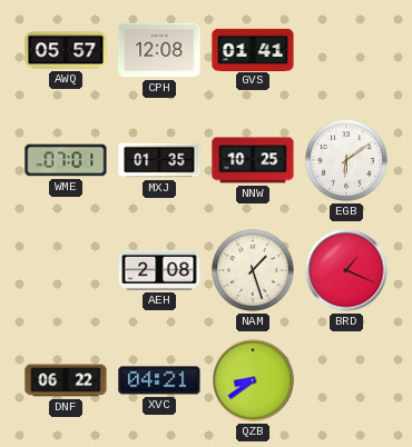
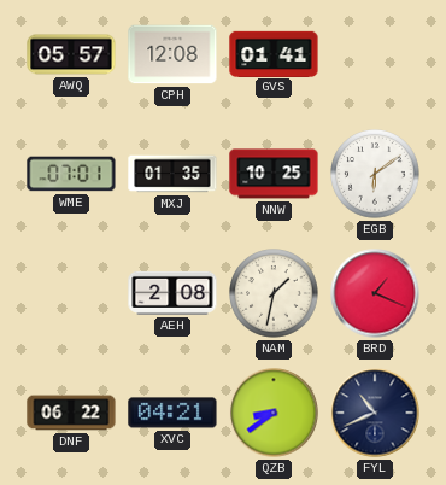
NAM: 1:27 -> 1:32 (274, 293)
FYL: none -> 10:41 (375, 413)
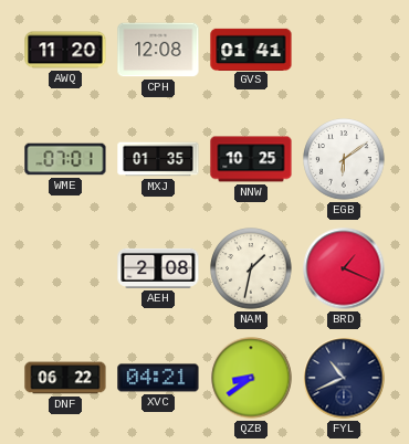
AWQ: 05:57 -> 11:20 (65, 50)
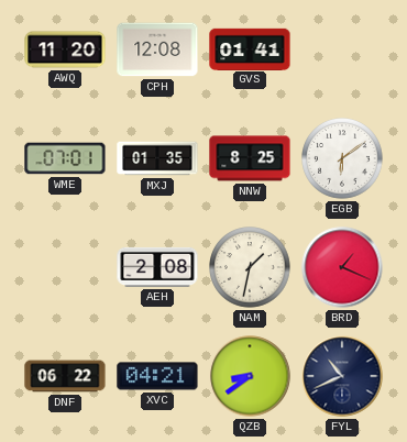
NNW: 10:25 -> 8:25 (250, 158)
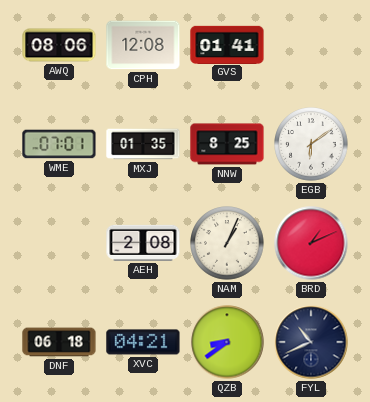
AWQ: 11:20 -> 08:06 (59, 45)
NAM: 1:32 -> 1:04 (227, 243)
BRD: 1:19 -> 1:11 (311, 243)
DNF: 06:22 -> 06:18 (59, 342)
